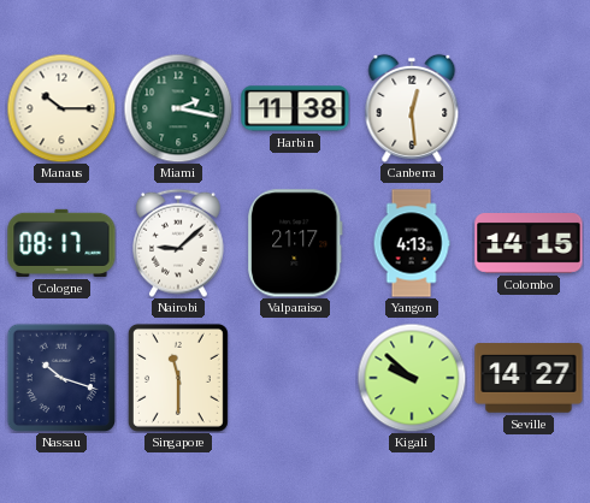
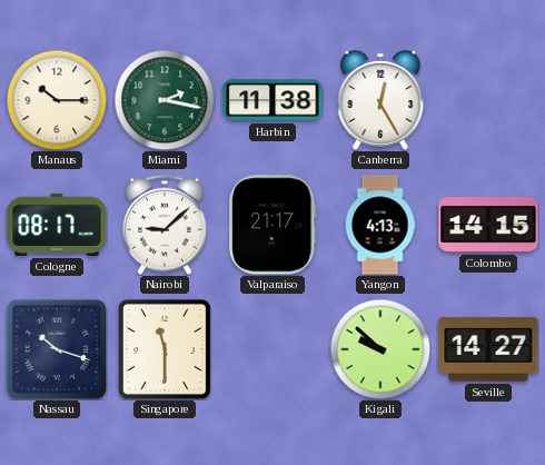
Canberra: 12:29 -> 12:25 (380, 100)
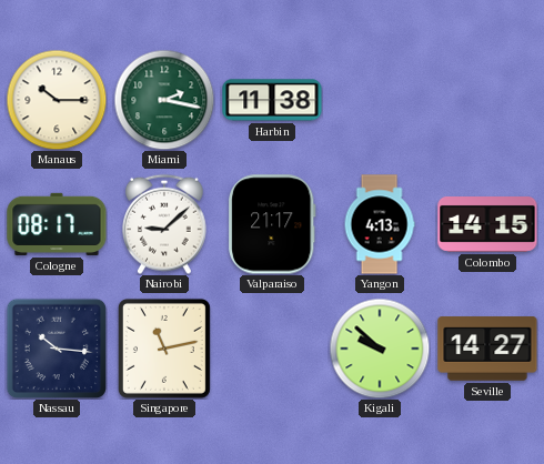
Canberra: 12:25 -> none (380, 100)
Nassau: 10:18 -> 10:16 (57, 349)
Singapore: 11:30 -> 11:13 (164, 349)
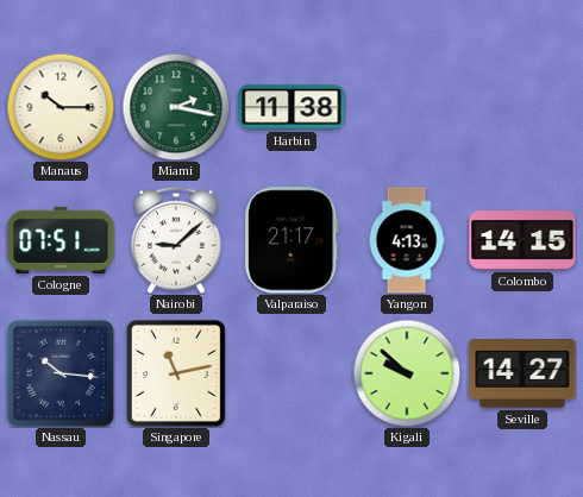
Cologne: 08:17 -> 07:51 (61, 240)
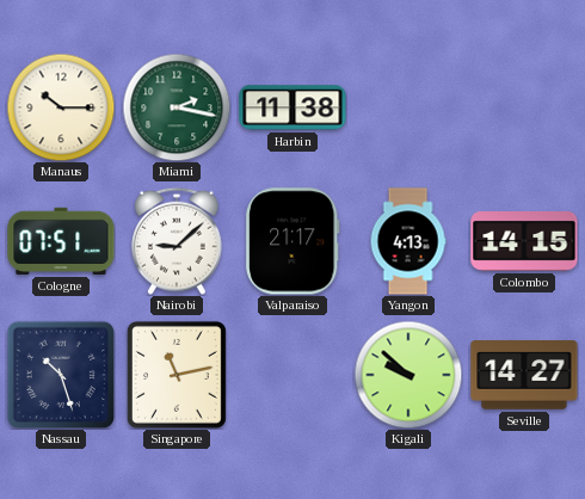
Nassau: 10:16 -> 10:27 (61, 375)
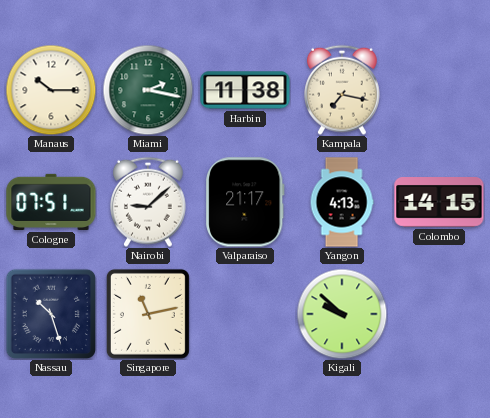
Kampala: none -> 7:17 (343, 90)
Seville: 14:27 -> none (524, 375)
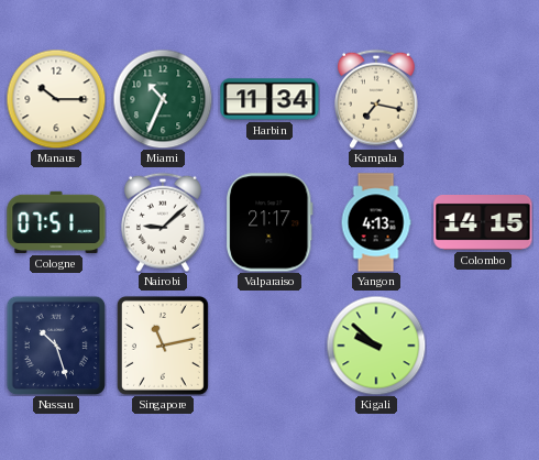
Miami: 2:17 -> 10:34 (163, 99)
Harbin: 11:38 -> 11:34 (269, 99)
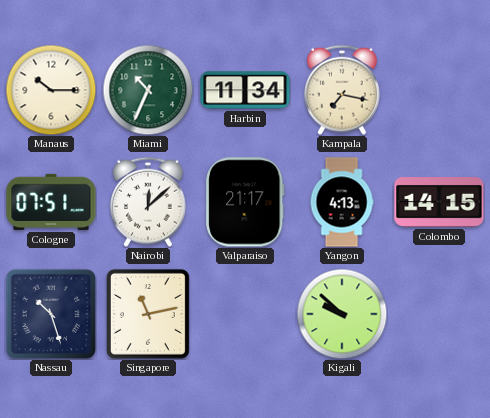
Nairobi: 9:08 -> 12:08 (149, 202)
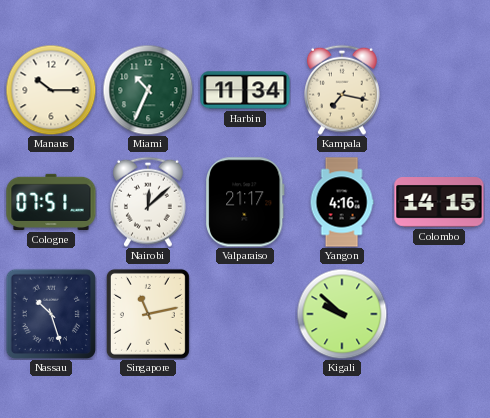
Yangon: 4:13 -> 4:16 (342, 202)
